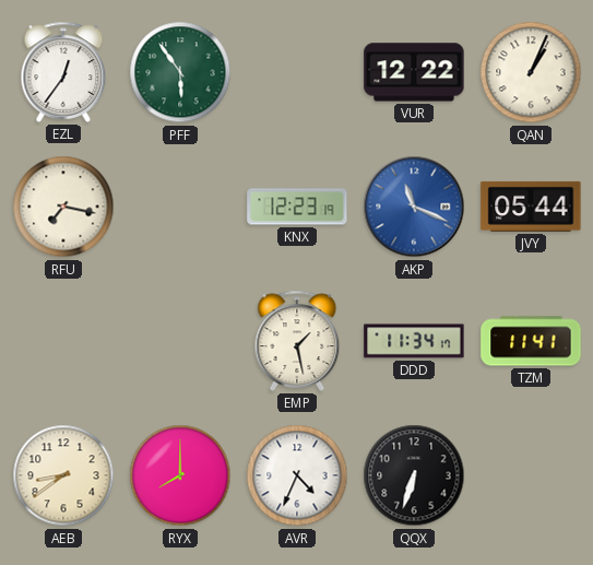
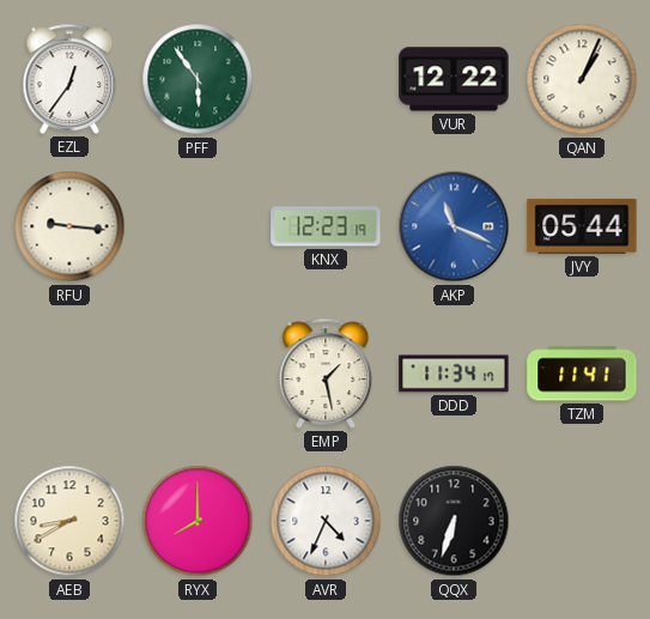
RFU: 7:17 -> 9:16 (69, 226)
AEB: 8:39 -> 8:40 (69, 521)
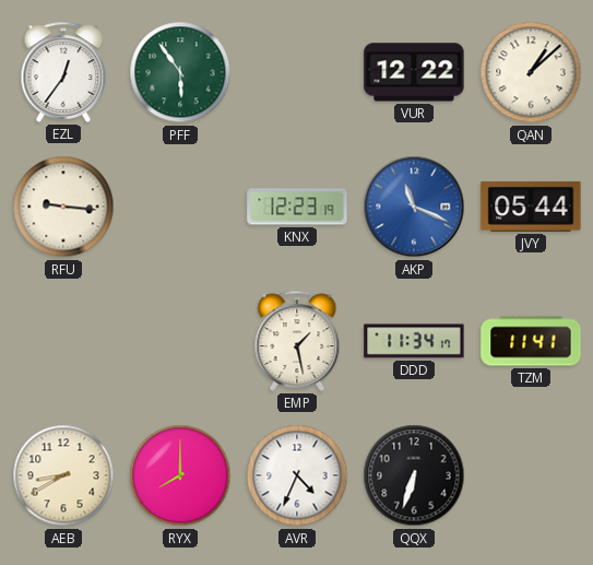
QAN: 1:04 -> 1:08 (531, 72)
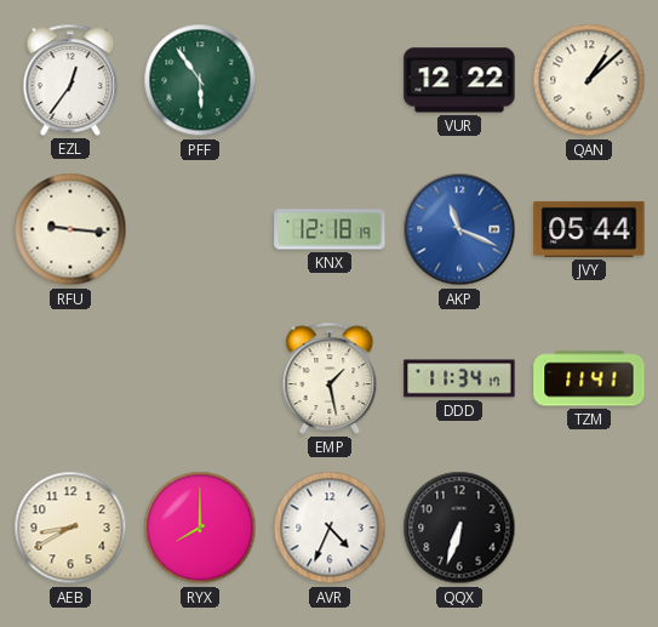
KNX: 12:23 -> 12:18 (330, 229)
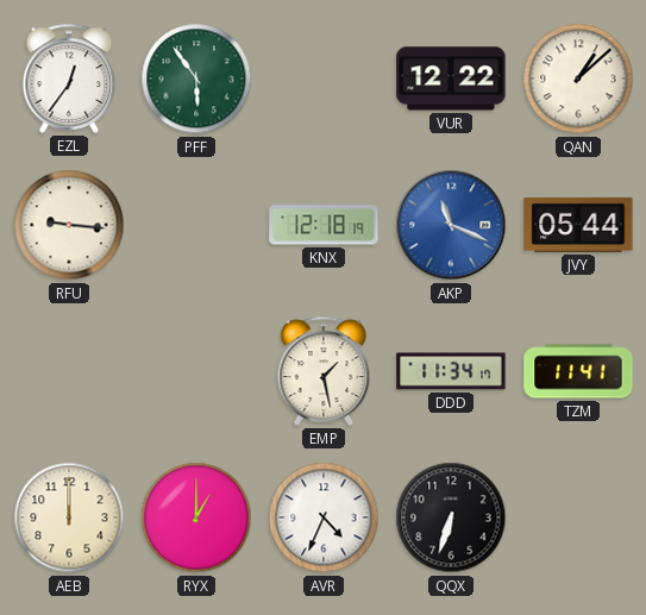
AEB: 8:40 -> 12:00 (69, 517)
RYX: 8:00 -> 1:00 (196, 517)
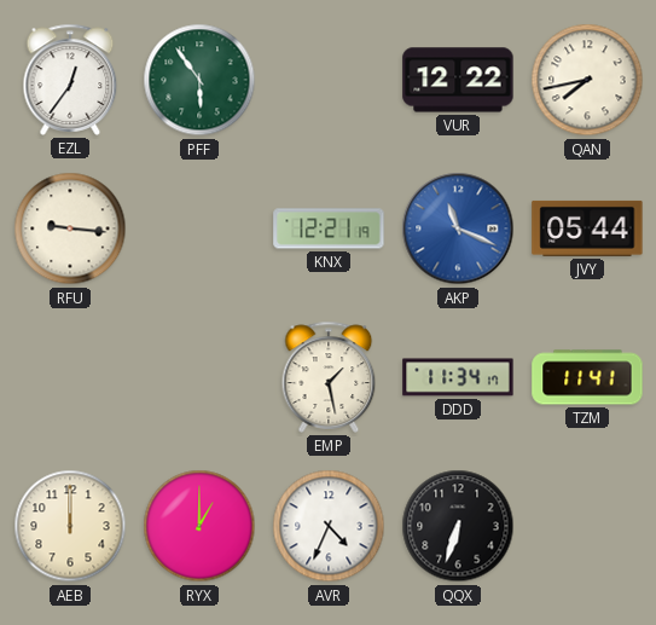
QAN: 1:08 -> 7:43 (587, 80)
KNX: 12:18 -> 12:21 (329, 228)
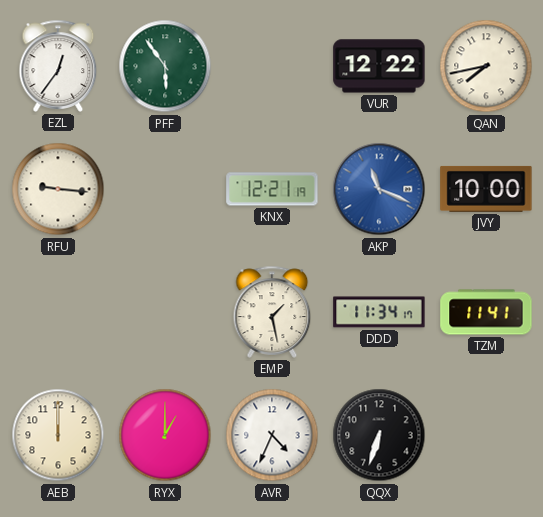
JVY: 05:44 -> 10:00 (486, 189)
